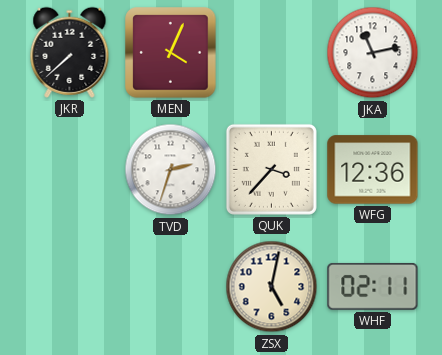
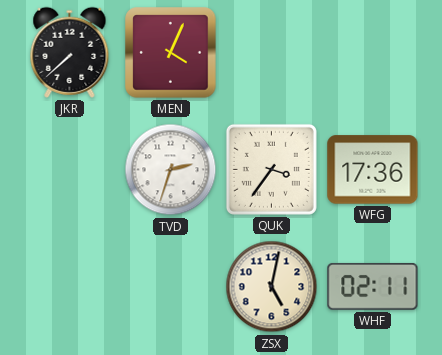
JKA: 11:13 -> none (373, 53)
QUK: 3:37 -> 3:36 (271, 169)
WFG: 12:36 -> 17:36 (373, 170)
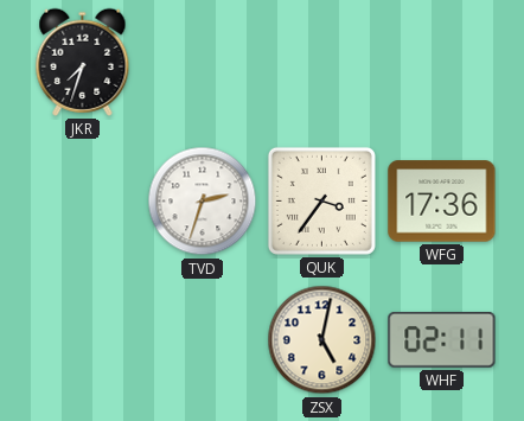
JKR: 7:38 -> 7:33 (83, 62)
MEN: 4:04 -> none (171, 53)
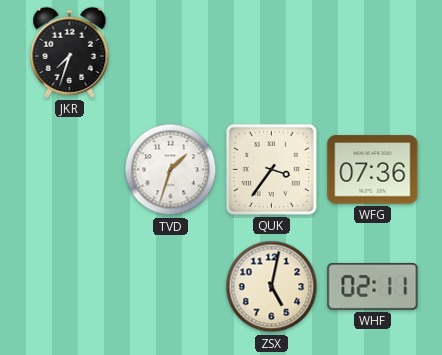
TVD: 2:33 -> 1:33 (171, 170)
WFG: 17:36 -> 07:36 (373, 170)
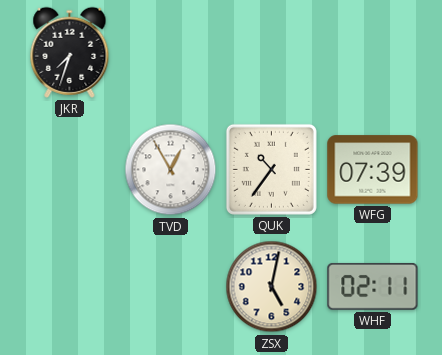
TVD: 1:33 -> 12:55 (171, 170)
QUK: 3:36 -> 10:36 (271, 169)
WFG: 07:36 -> 07:39 (373, 170)
